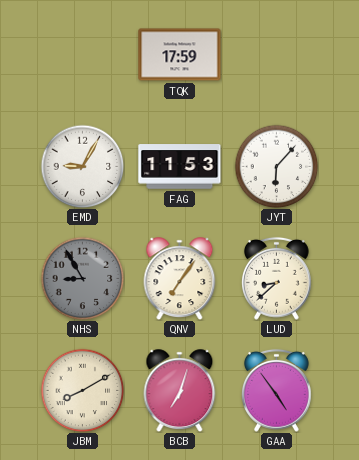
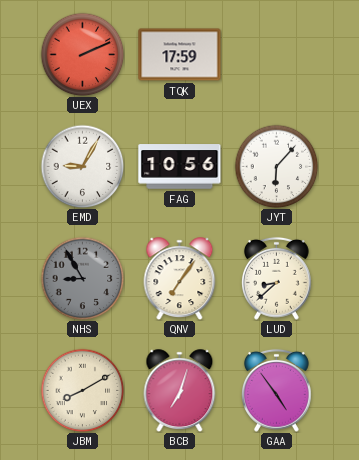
UEX: none -> 2:11 (82, 54)
FAG: 11:53 -> 10:56 (180, 167)
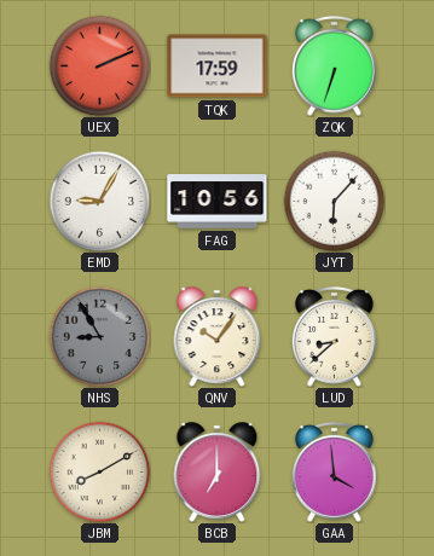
ZQK: none -> 6:33 (334, 65)
QNV: 7:06 -> 10:06 (218, 337)
BCB: 7:03 -> 7:00 (218, 473)
GAA: 4:54 -> 3:59 (334, 471)
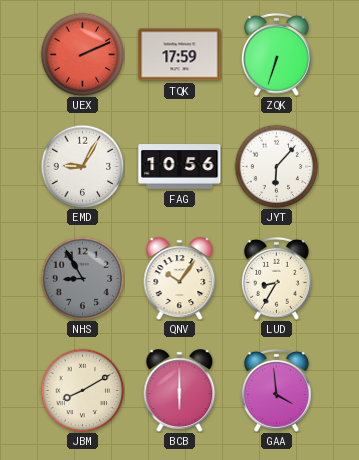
LUD: 8:38 -> 8:35 (276, 278)
BCB: 7:00 -> 6:00 (180, 391)
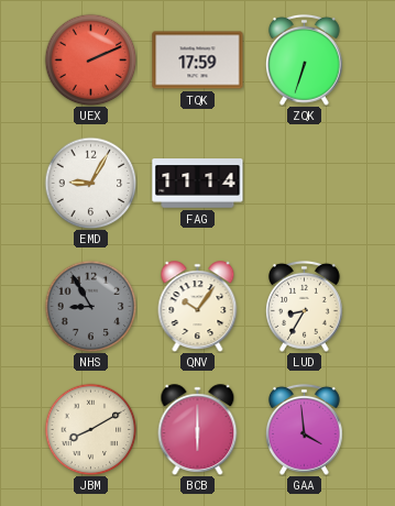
FAG: 10:56 -> 11:14 (198, 184)
JYT: 6:07 -> none (276, 166)
